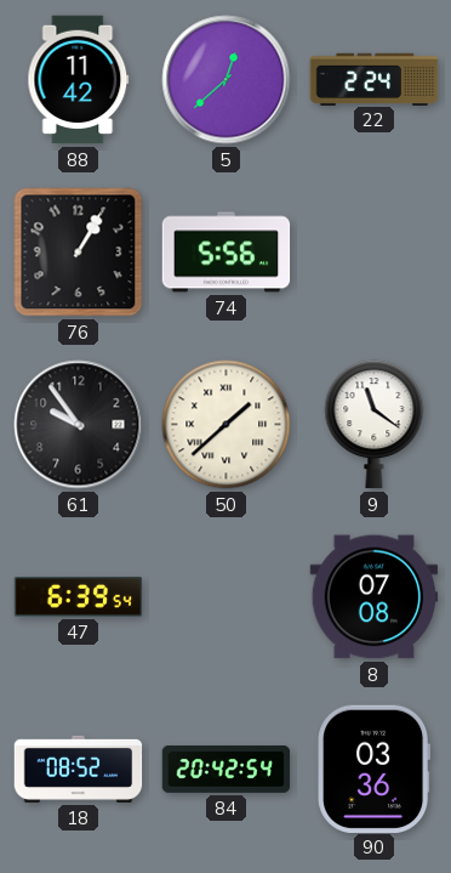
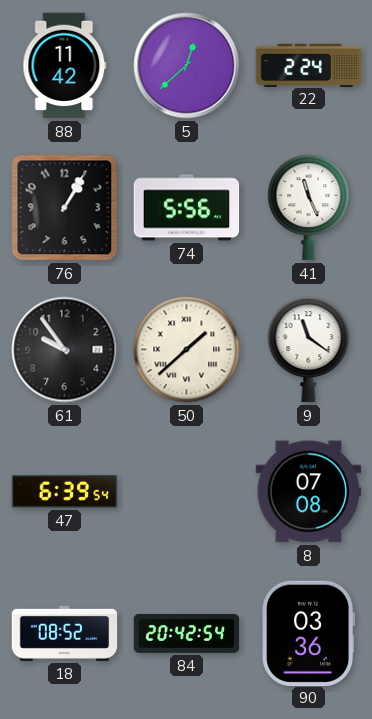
41: none -> 11:26 (309, 208)
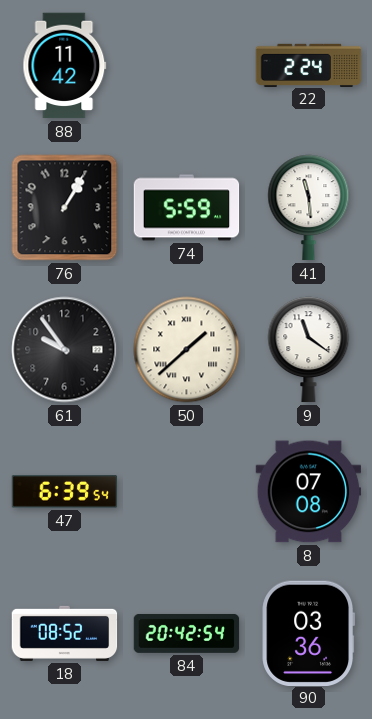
5: 12:38 -> none (187, 66)
74: 5:56 -> 5:59 (187, 208)
41: 11:26 -> 11:29 (309, 208)
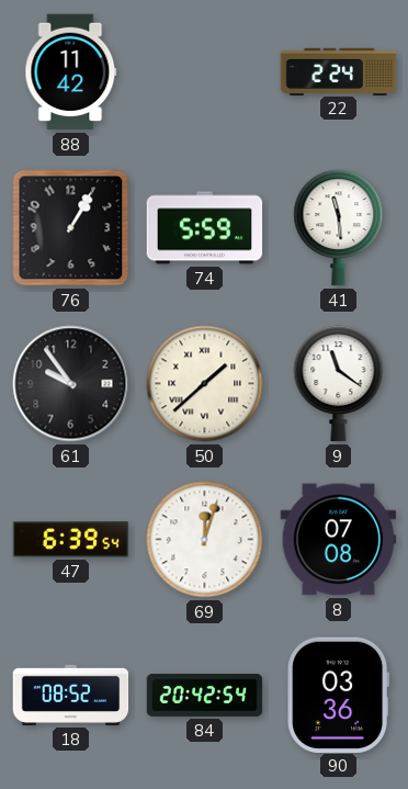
69: none -> 12:03 (205, 540)
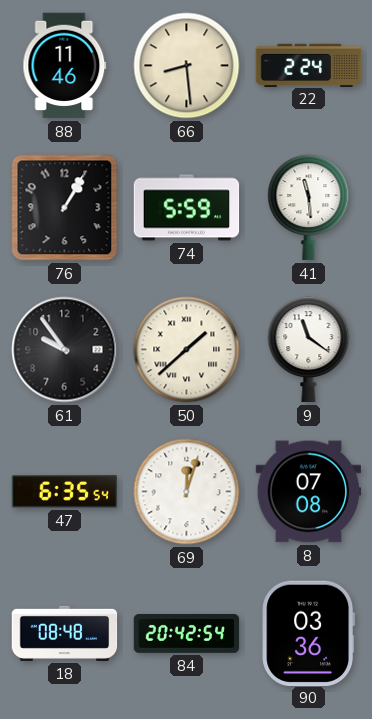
88: 11:42 -> 11:46 (65, 66)
66: none -> 8:29 (187, 66)
47: 6:39 -> 6:35 (65, 492)
18: 08:52 -> 08:48 (65, 633)
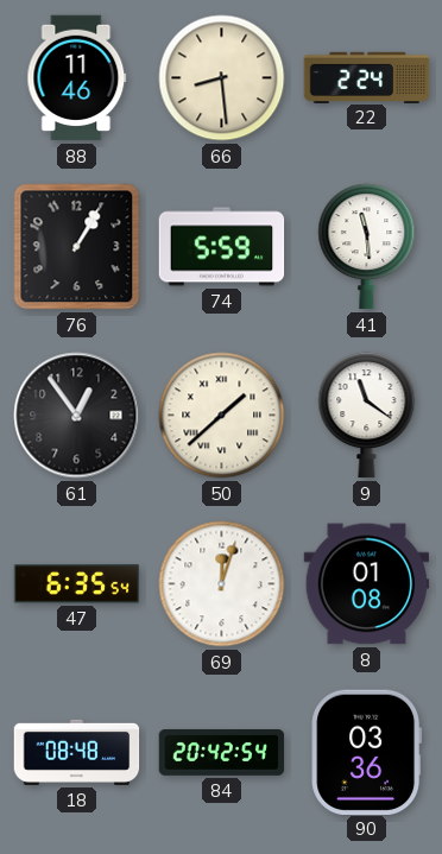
61: 9:54 -> 12:54 (77, 416)
8: 07:08 -> 01:08 (367, 584)
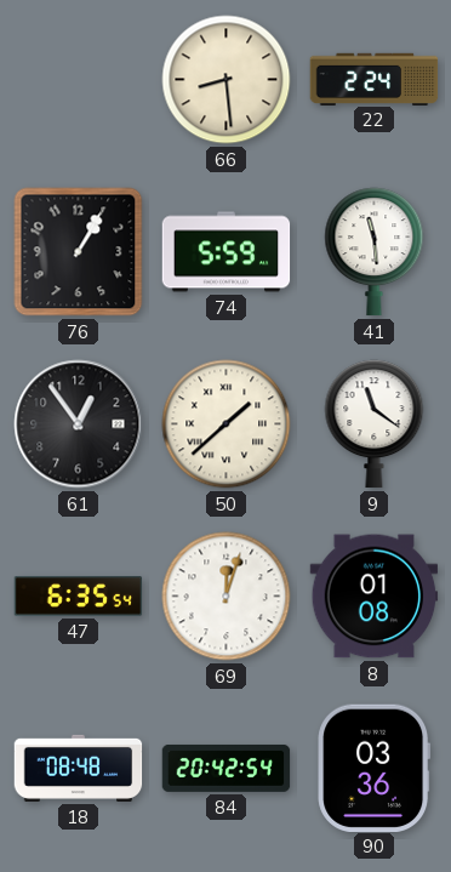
88: 11:46 -> none (77, 78)
